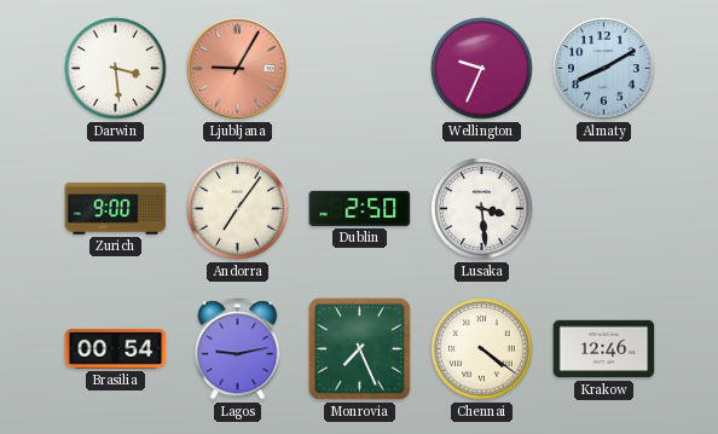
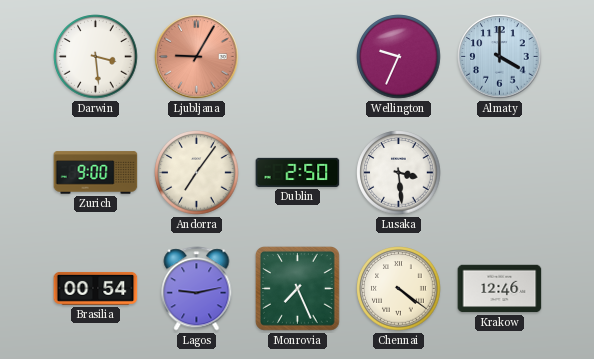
Almaty: 8:10 -> 4:00 (500, 57)
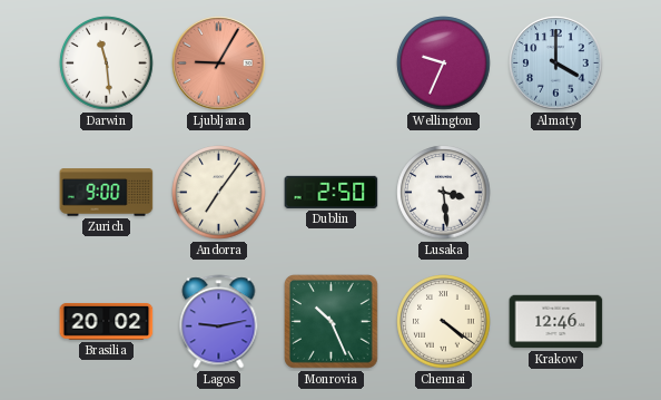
Darwin: 3:29 -> 11:29 (107, 64)
Brasilia: 00:54 -> 20:02 (107, 321)
Monrovia: 7:26 -> 10:26 (331, 321)
